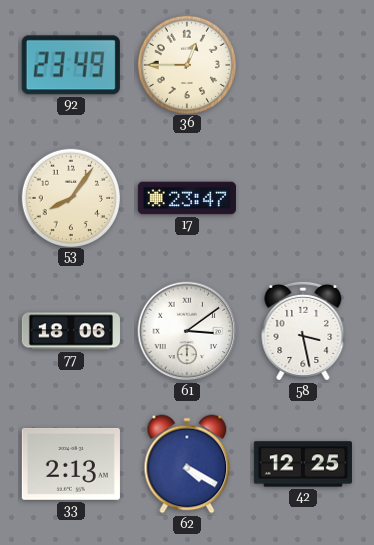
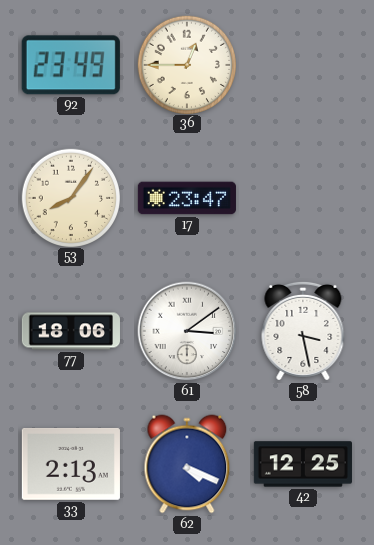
62: 4:20 -> 4:19 (187, 464)
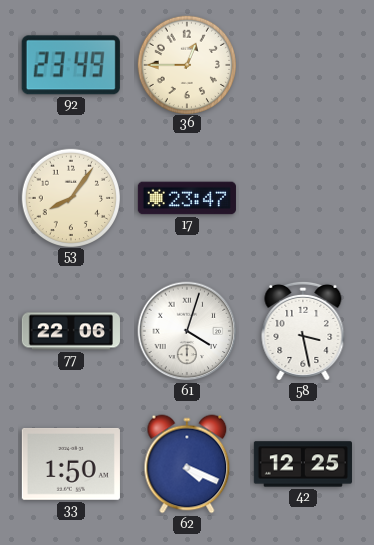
77: 18:06 -> 22:06 (71, 331)
61: 3:09 -> 4:03 (187, 331)
33: 2:13 -> 1:50 (71, 464)
